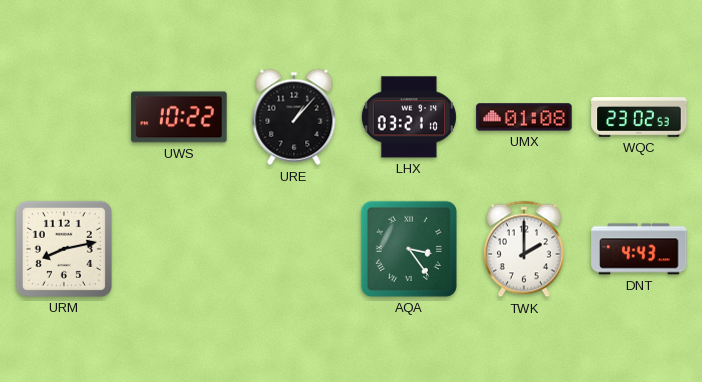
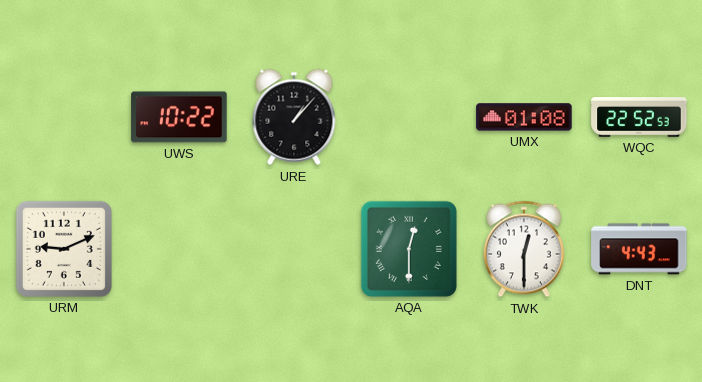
LHX: 03:21 -> none (409, 117)
WQC: 23:02 -> 22:52 (639, 117)
URM: 8:13 -> 9:11 (64, 249)
AQA: 3:24 -> 12:30 (409, 249)
TWK: 2:00 -> 12:30 (524, 249)
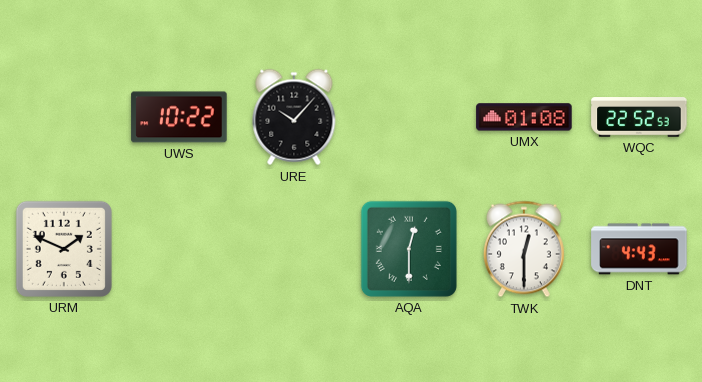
URE: 1:07 -> 10:07 (294, 117)
URM: 9:11 -> 1:49 (64, 249)
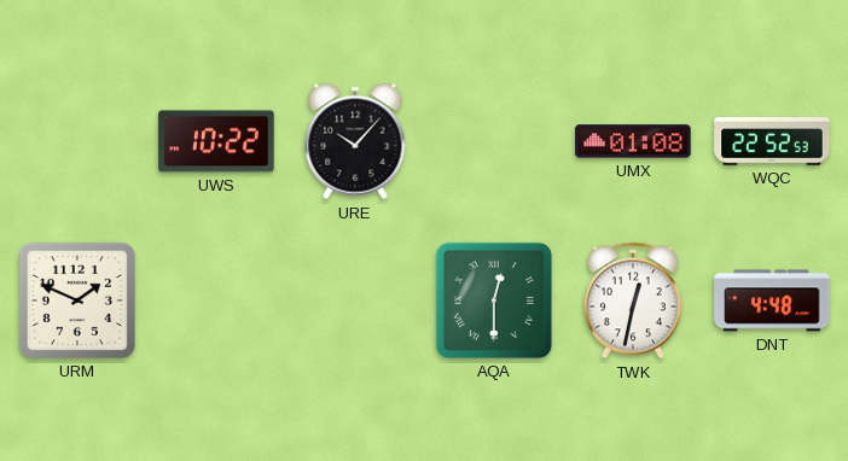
TWK: 12:30 -> 12:32 (633, 300)
DNT: 4:43 -> 4:48 (772, 300)
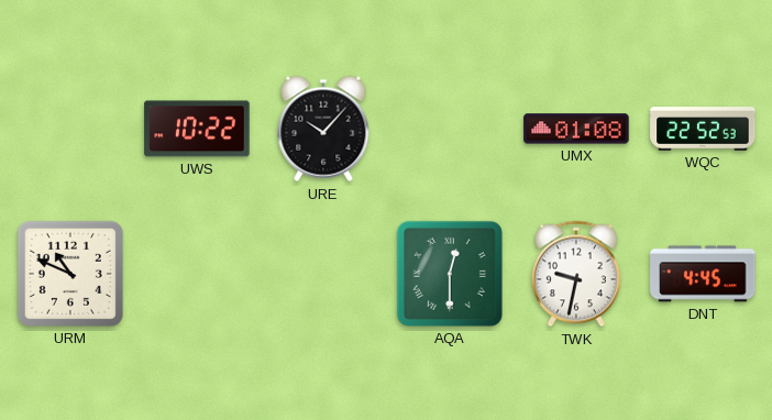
URM: 1:49 -> 10:49 (70, 274)
TWK: 12:32 -> 9:32 (576, 274)
DNT: 4:48 -> 4:45 (703, 274)
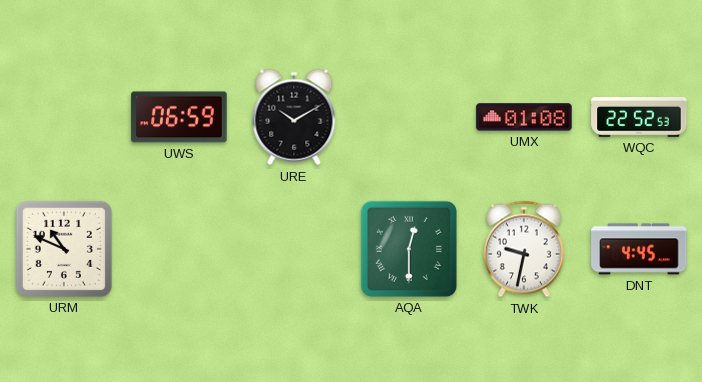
UWS: 10:22 -> 06:59 (179, 117)
URE: 10:07 -> 10:10 (294, 117)
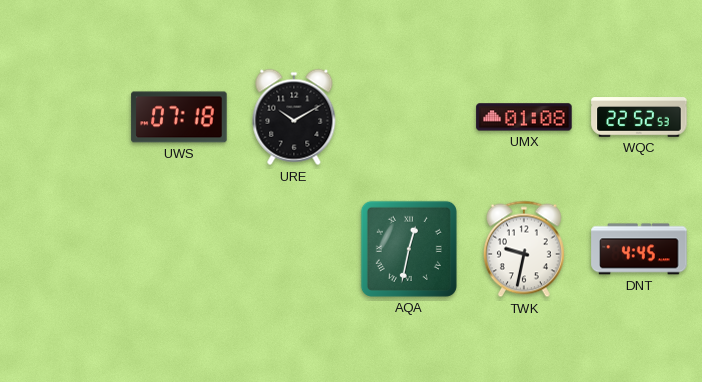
UWS: 06:59 -> 07:18 (179, 117)
URM: 10:49 -> none (64, 249)
AQA: 12:30 -> 12:32 (409, 249)
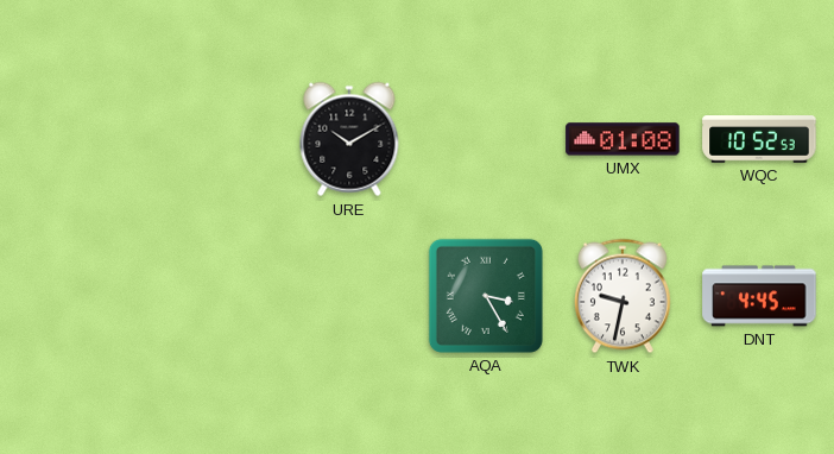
UWS: 07:18 -> none (179, 117)
WQC: 22:52 -> 10:52 (759, 139)
AQA: 12:32 -> 3:25 (486, 296)
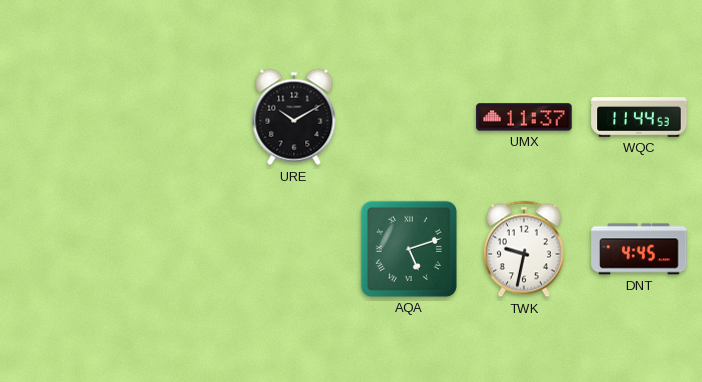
UMX: 01:08 -> 11:37 (524, 117)
WQC: 10:52 -> 11:44 (639, 117)
AQA: 3:25 -> 5:12 (409, 249)
